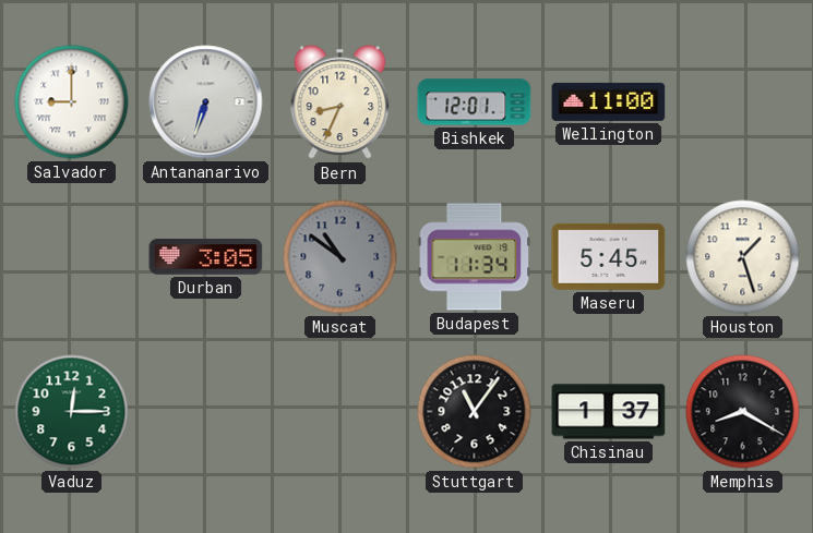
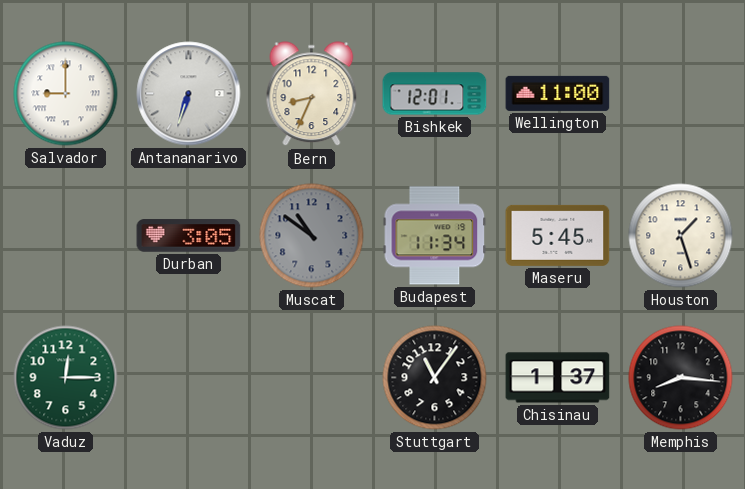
Memphis: 8:20 -> 8:16 (681, 378)
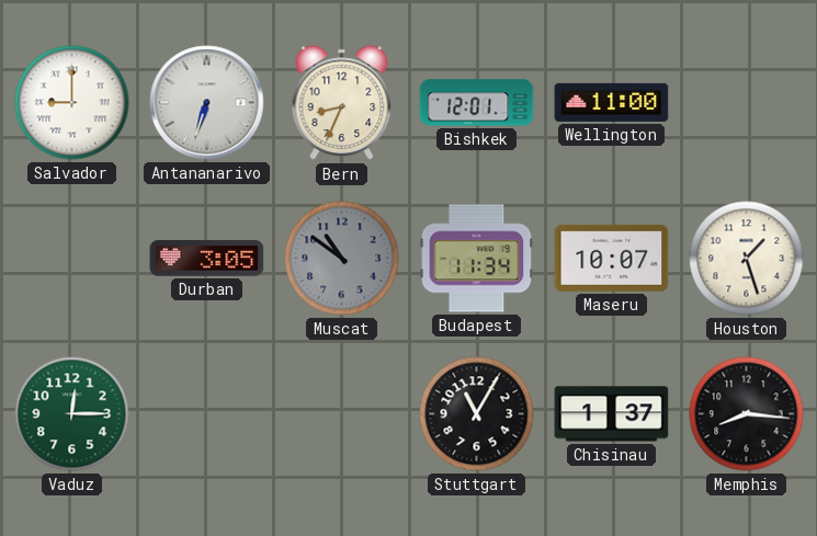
Maseru: 5:45 -> 10:07 (612, 258)
Stuttgart: 11:06 -> 11:05 (477, 414)
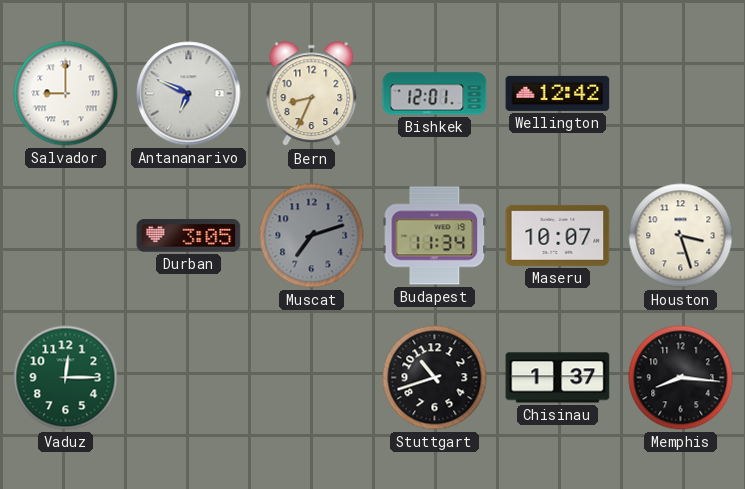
Antananarivo: 6:33 -> 6:49 (189, 94)
Wellington: 11:00 -> 12:42 (558, 93)
Muscat: 10:51 -> 7:12 (312, 236)
Houston: 1:27 -> 3:27 (681, 236)
Stuttgart: 11:05 -> 10:42 (435, 378)
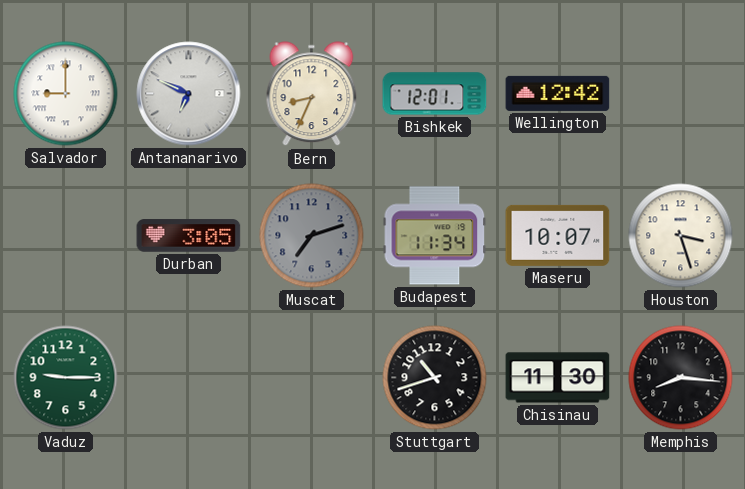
Vaduz: 12:15 -> 9:15 (66, 378)
Chisinau: 1:37 -> 11:30 (558, 378)
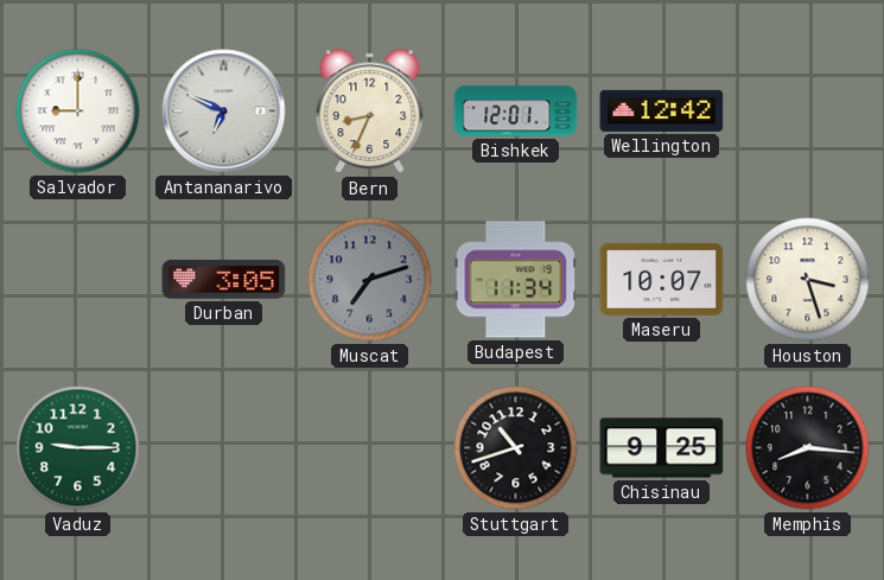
Chisinau: 11:30 -> 9:25 (662, 448)
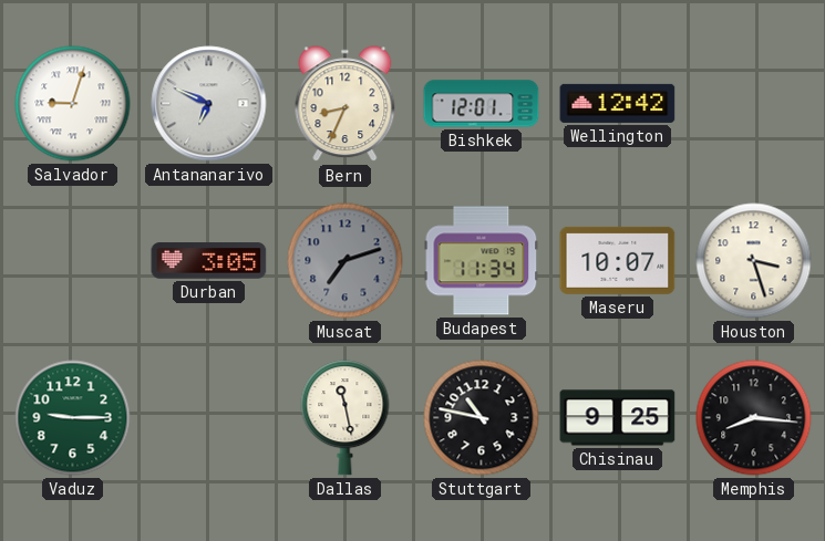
Salvador: 9:00 -> 9:03 (73, 104)
Dallas: none -> 11:28 (346, 418)
Stuttgart: 10:42 -> 10:47 (482, 418)
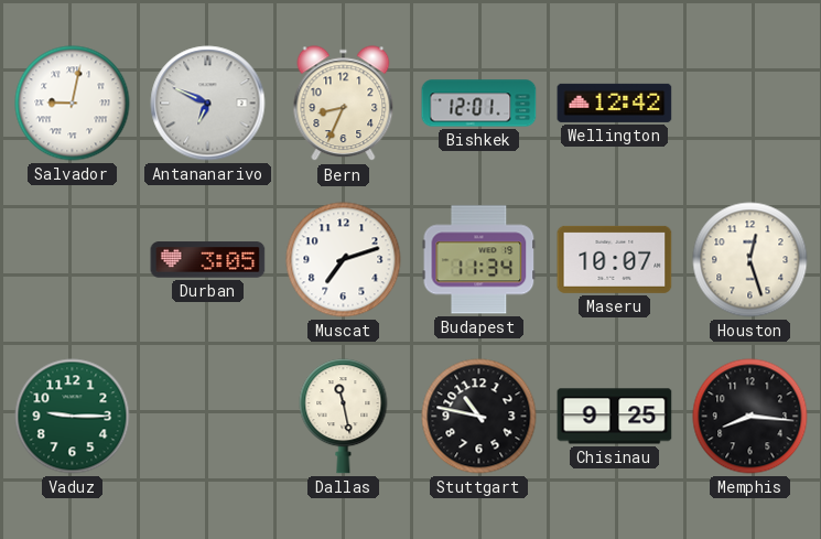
Salvador: 9:03 -> 9:02 (73, 104)
Muscat dial: grey -> white (344, 260)
Houston: 3:27 -> 12:27 (750, 260)
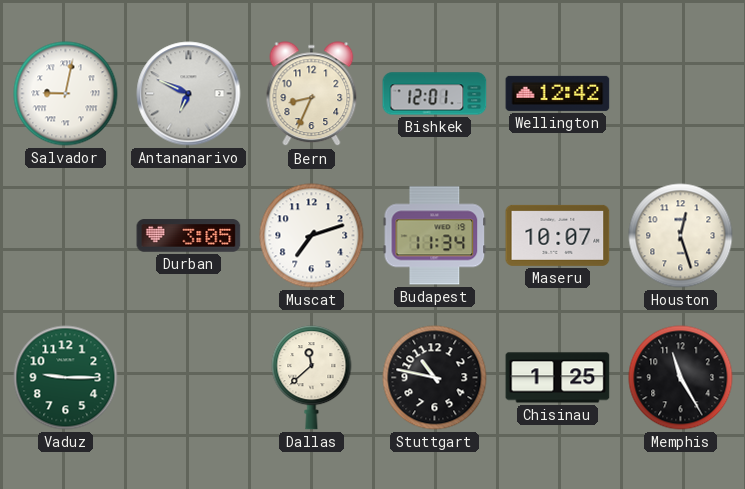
Dallas: 11:28 -> 11:38 (312, 378)
Chisinau: 9:25 -> 1:25 (558, 378)
Memphis: 8:16 -> 11:25 (681, 378)
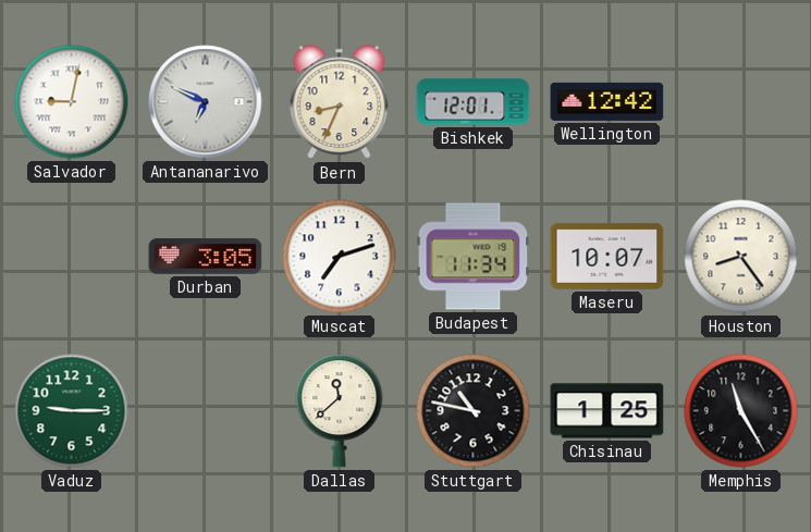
Houston: 12:27 -> 8:24 (741, 257)
